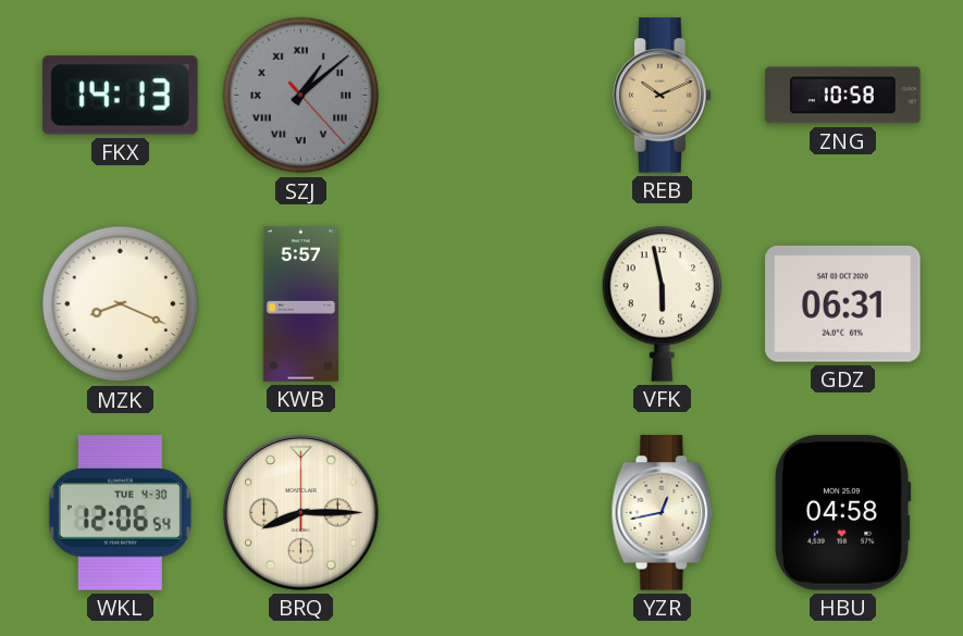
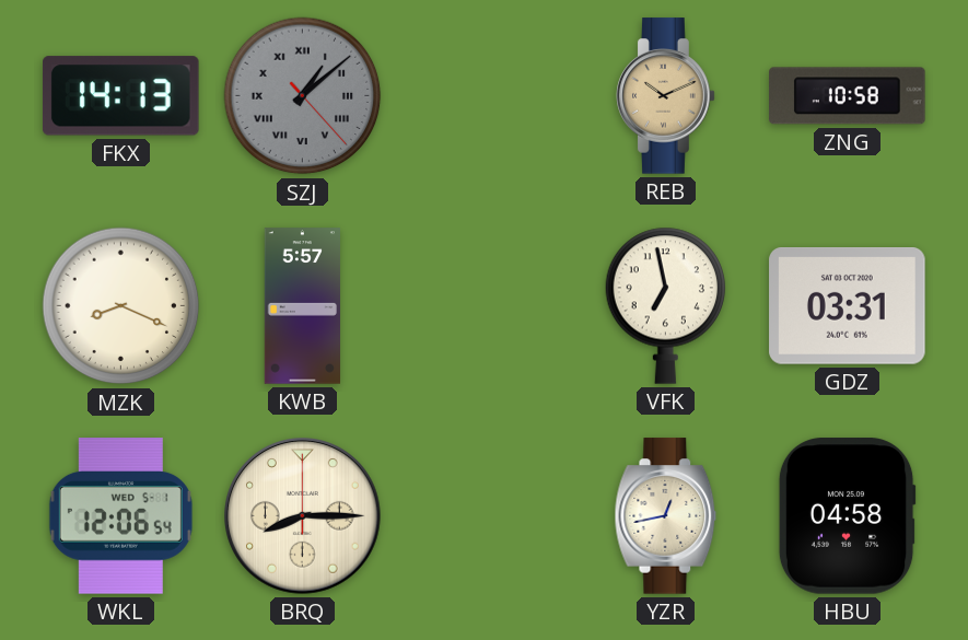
VFK: 5:58 -> 6:58 (666, 305)
GDZ: 06:31 -> 03:31 (848, 306)
WKL date: TUE 4-30 -> WED 5-1 (120, 516)
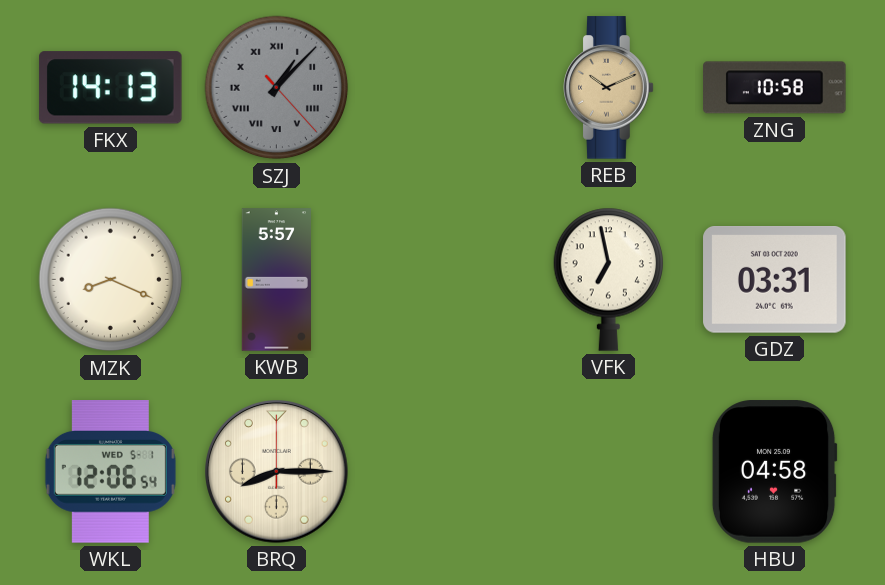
SZJ: 1:08 -> 1:07 (277, 88)
YZR: 12:43 -> none (666, 516)
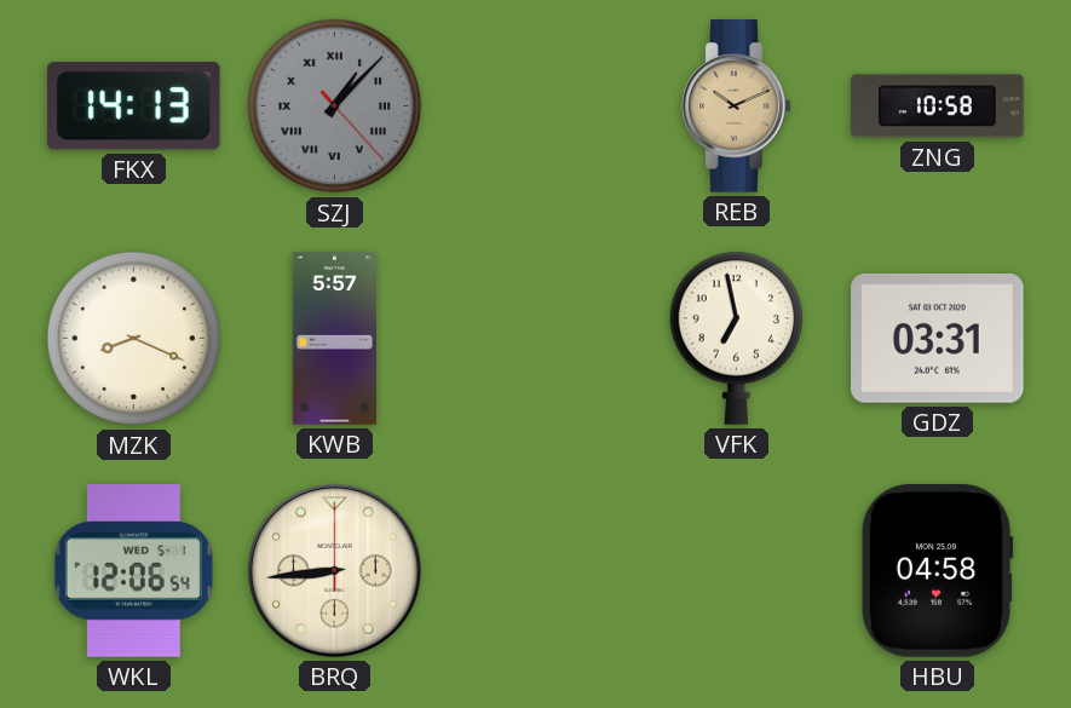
BRQ: 8:15 -> 8:44 (335, 571)
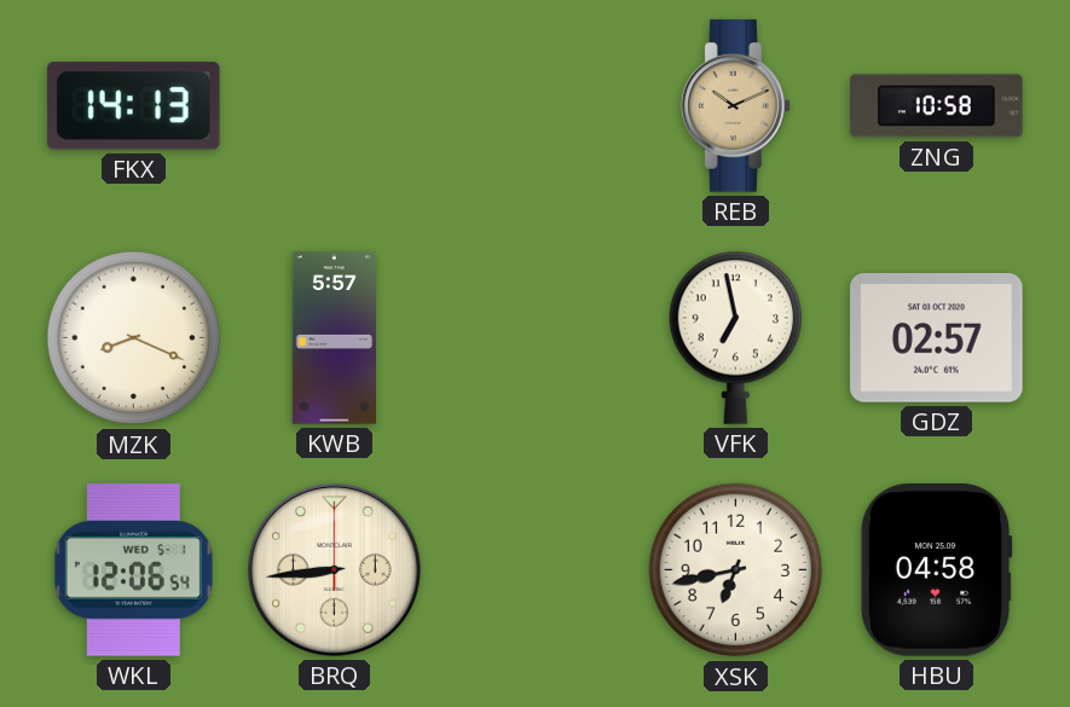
SZJ: 1:07 -> none (335, 107)
GDZ: 03:31 -> 02:57 (937, 338)
XSK: none -> 6:43 (736, 570)
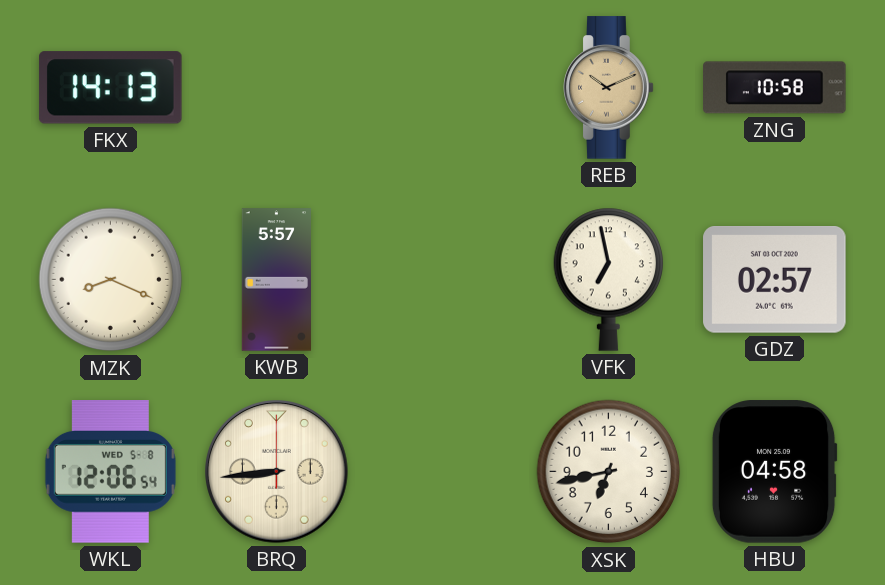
WKL date: WED 5-1 -> WED 5-8 (110, 472)
